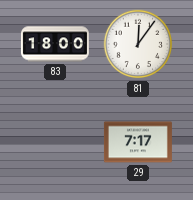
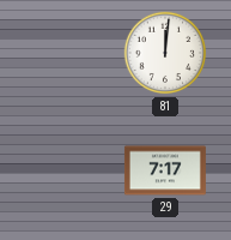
83: 18:00 -> none (55, 44)
81: 12:06 -> 12:01 (165, 53)
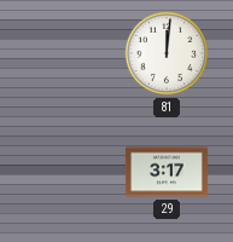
29: 7:17 -> 3:17 (167, 172)
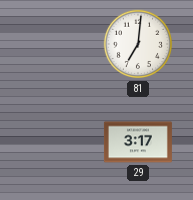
81: 12:01 -> 7:01 (138, 44)
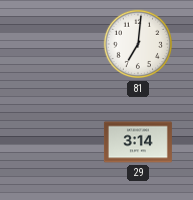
29: 3:17 -> 3:14 (138, 142)
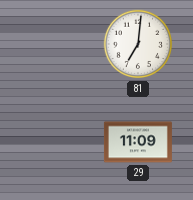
29: 3:14 -> 11:09 (138, 142)
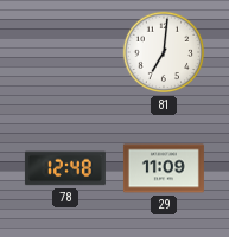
78: none -> 12:48 (65, 168)
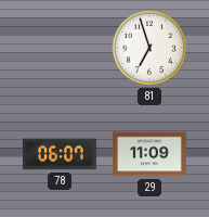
81: 7:01 -> 6:57 (149, 48)
78: 12:48 -> 06:07 (60, 154)
